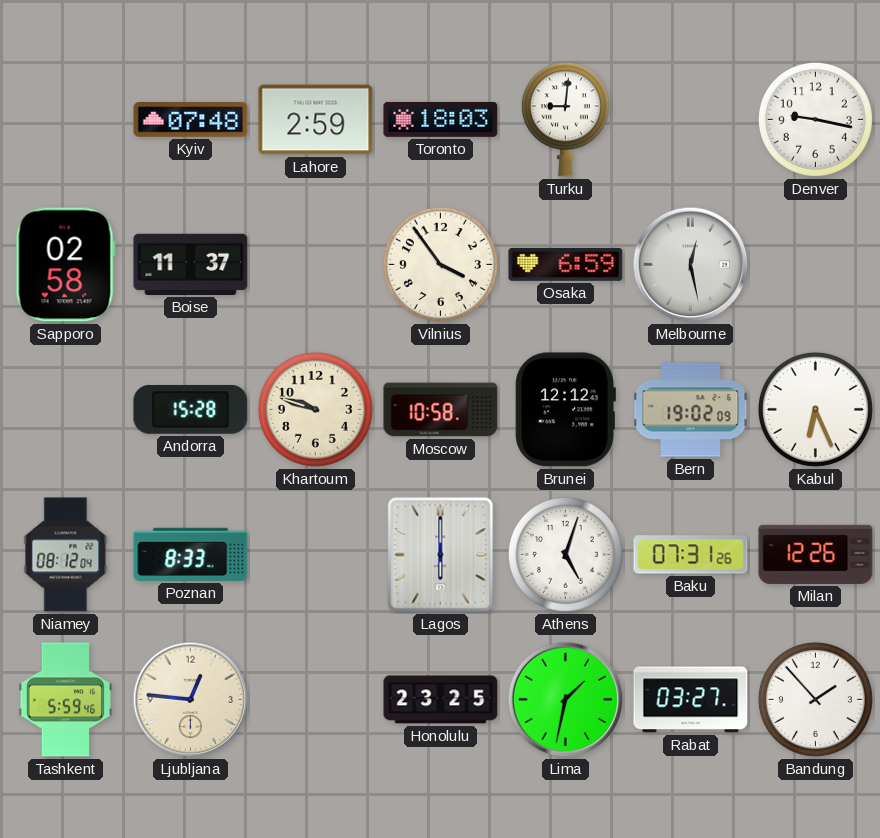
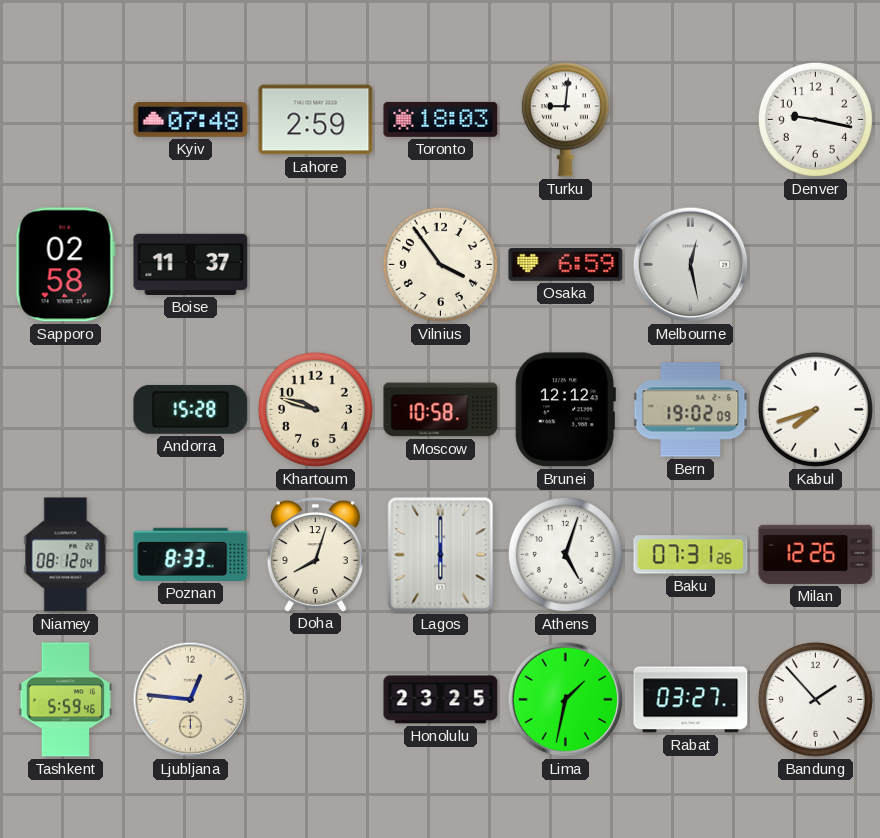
Kabul: 6:26 -> 7:42 (815, 409)
Doha: none -> 8:03 (315, 554)
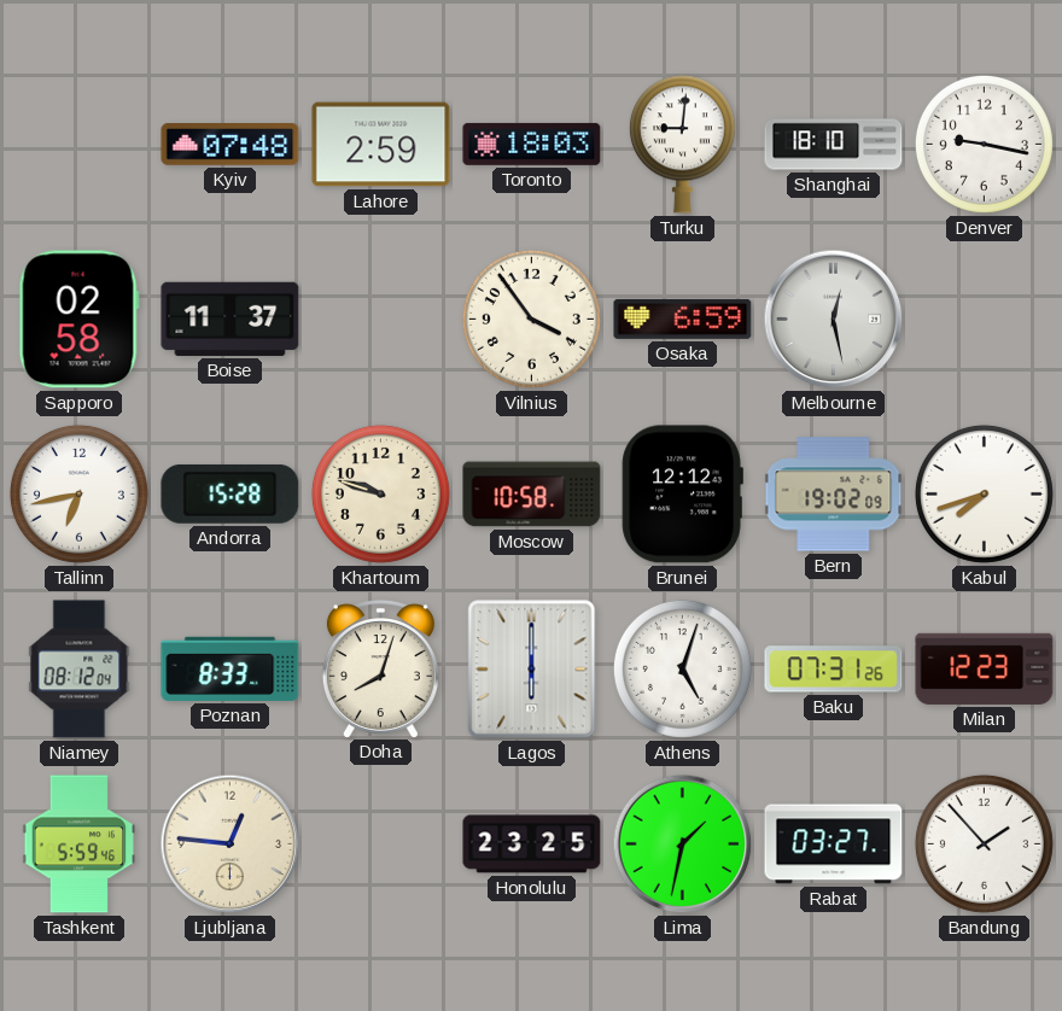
Shanghai: none -> 18:10 (834, 145)
Tallinn: none -> 6:43 (78, 493)
Milan: 12:26 -> 12:23 (985, 668)
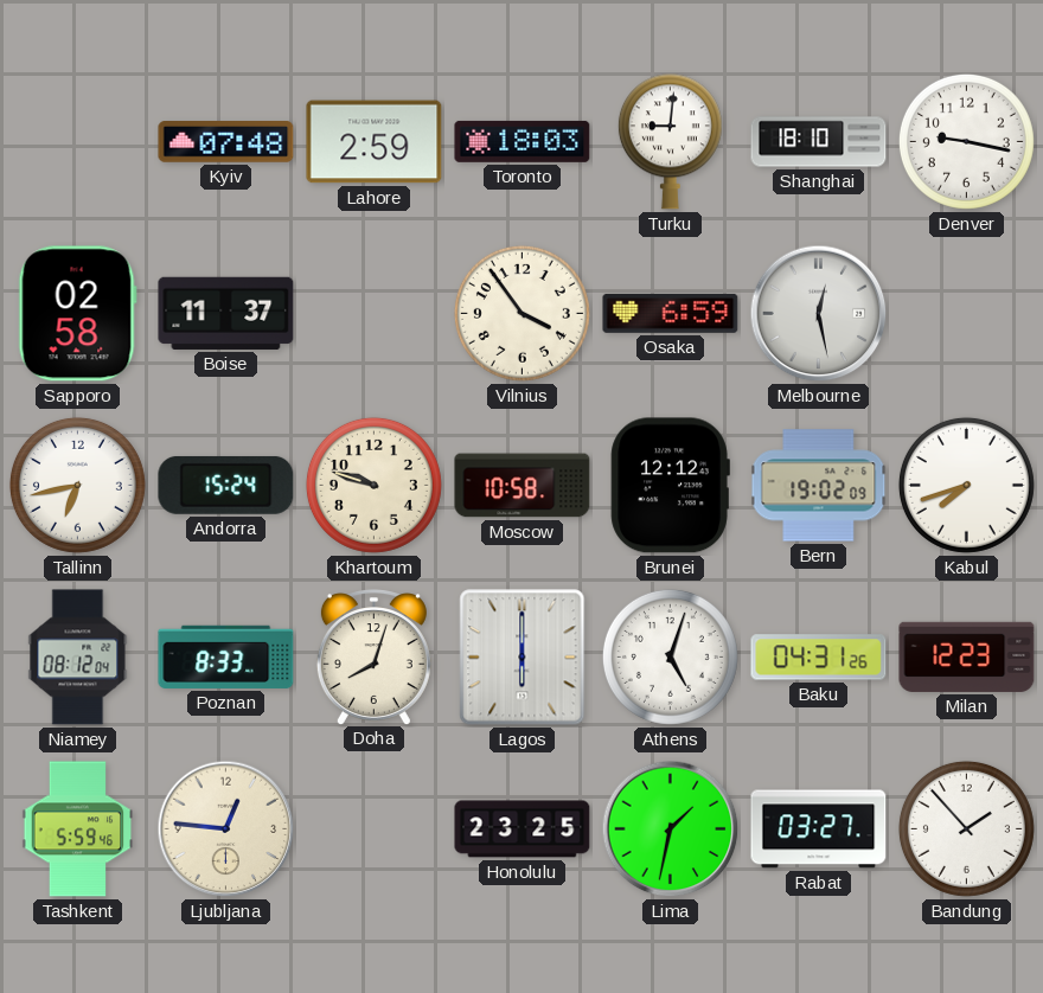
Andorra: 15:28 -> 15:24 (226, 485)
Baku: 07:31 -> 04:31 (819, 658)
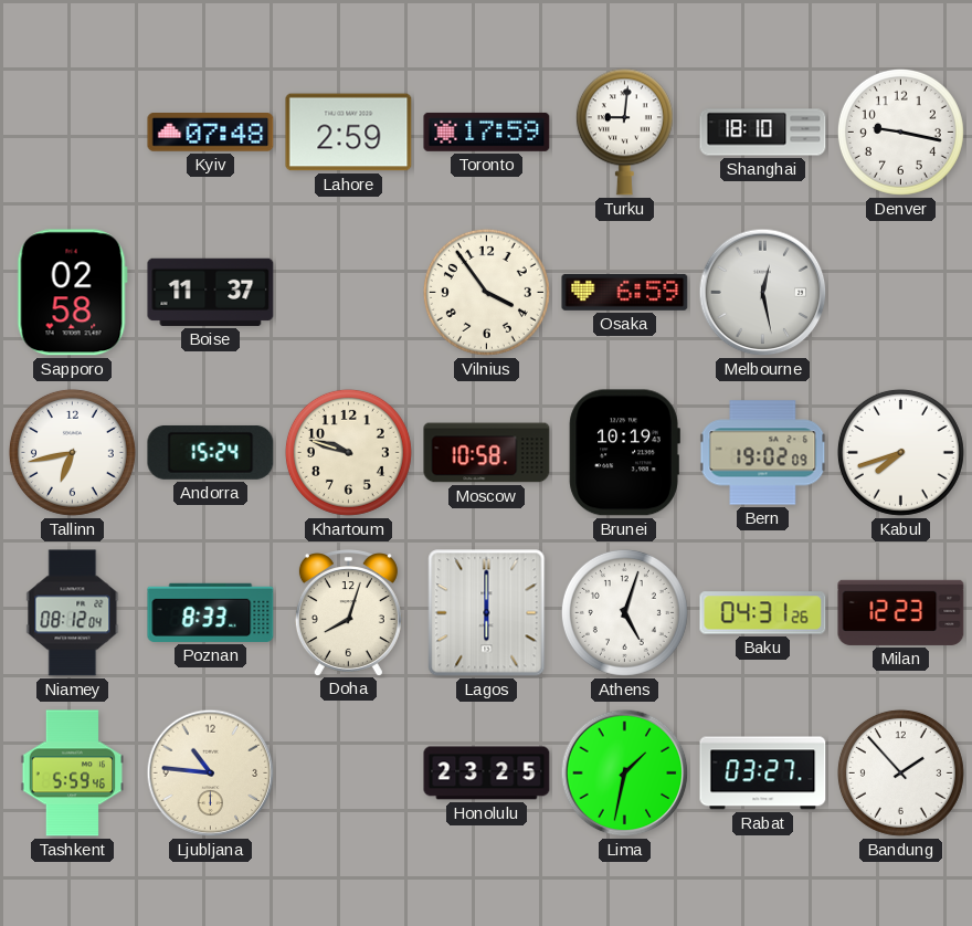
Toronto: 18:03 -> 17:59 (487, 131)
Brunei: 12:12 -> 10:19 (624, 453)
Ljubljana: 12:46 -> 10:46 (211, 774)
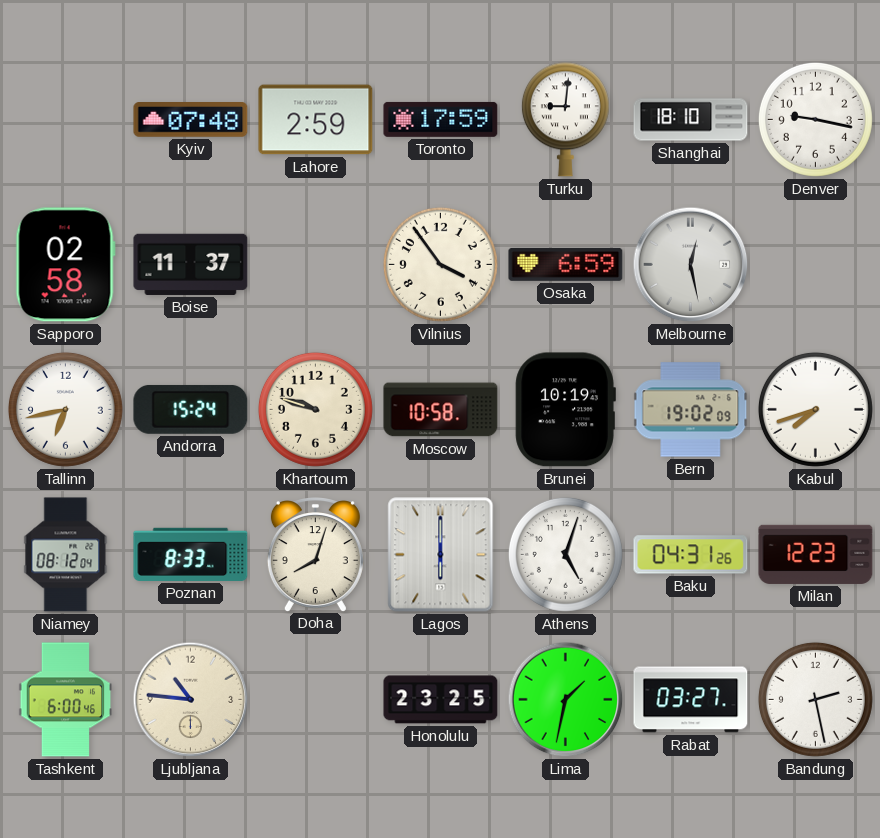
Tashkent: 5:59 -> 6:00 (66, 700)
Bandung: 1:53 -> 2:28 (815, 699)
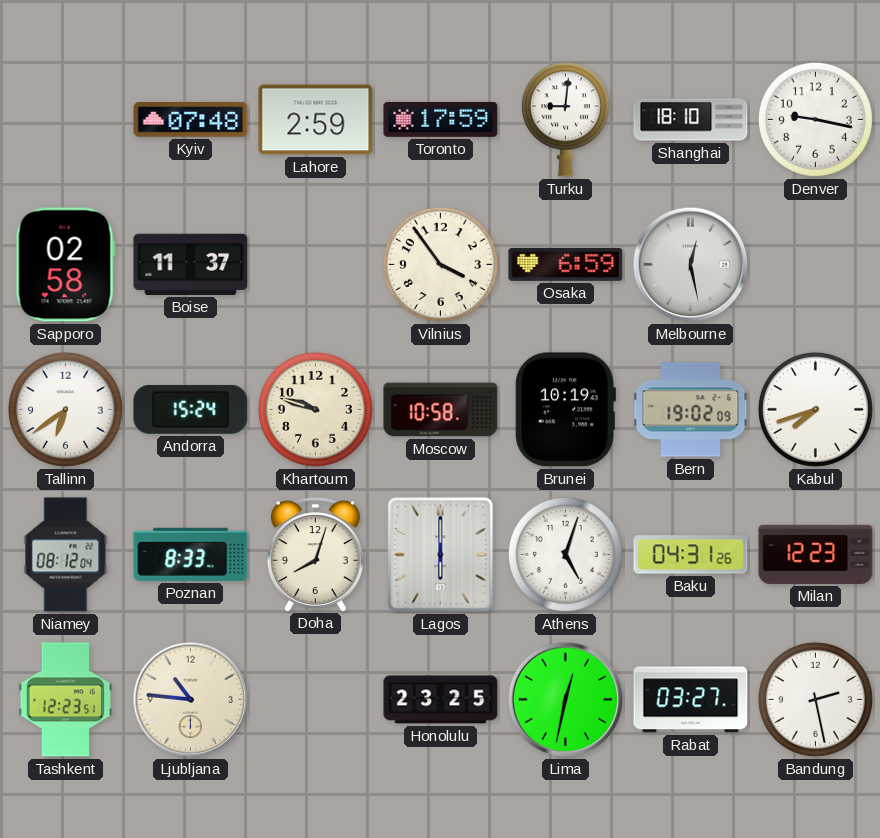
Tallinn: 6:43 -> 6:39 (65, 409)
Tashkent: 6:00 -> 12:23 (66, 700)
Lima: 1:32 -> 12:32 (566, 700)
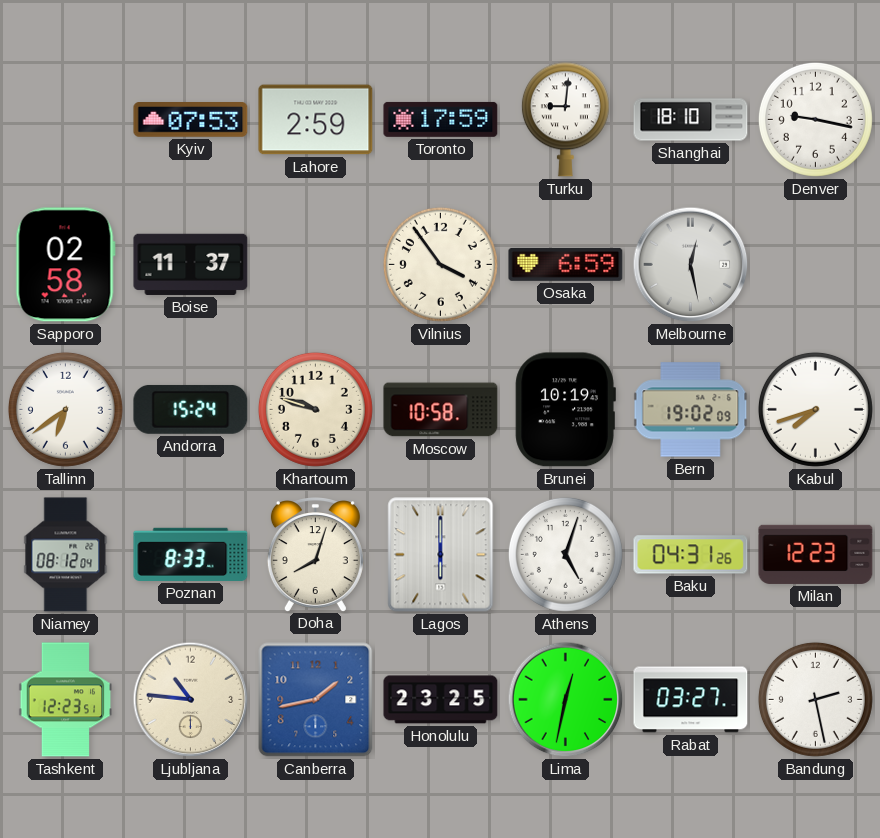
Kyiv: 07:48 -> 07:53 (191, 120)
Canberra: none -> 1:43 (316, 700)
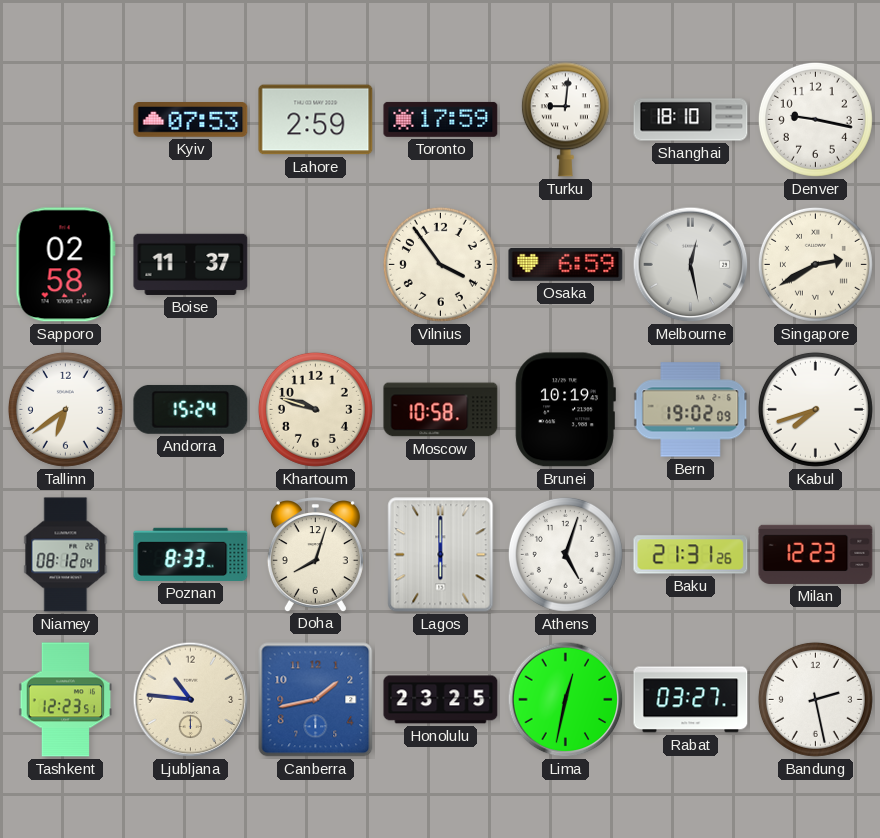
Singapore: none -> 2:40 (815, 264)
Baku: 04:31 -> 21:31 (691, 555)
